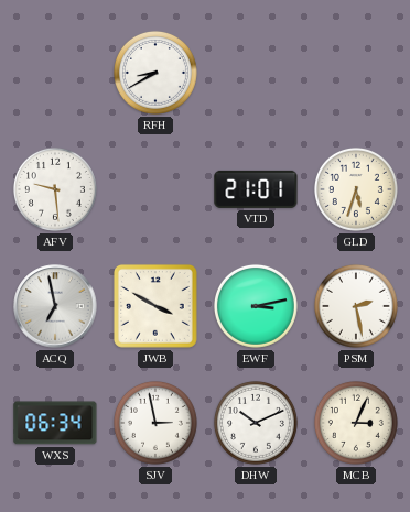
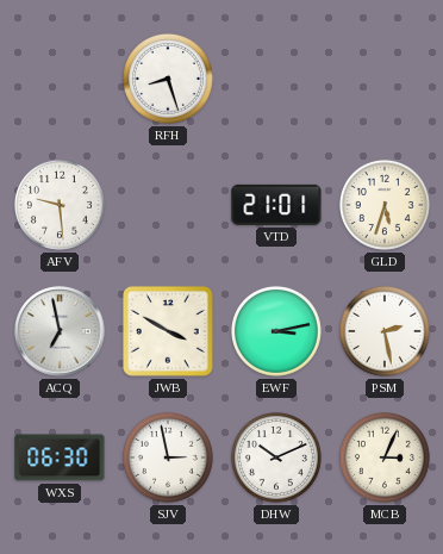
RFH: 8:40 -> 8:27 (168, 79)
WXS: 06:34 -> 06:30 (60, 457)
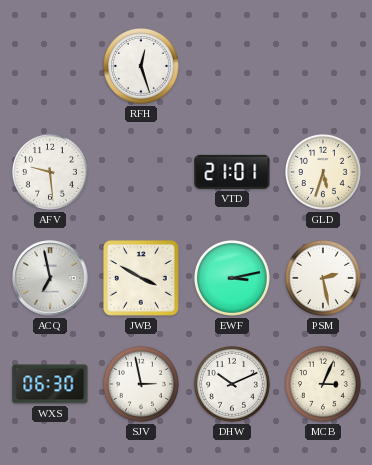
RFH: 8:27 -> 12:27 (141, 66)
